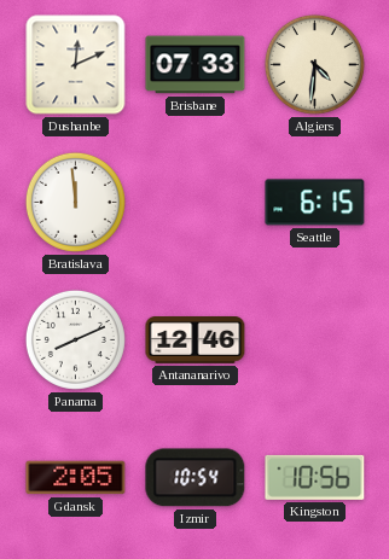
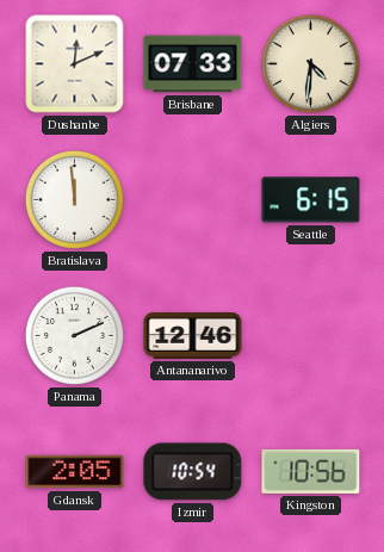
Panama: 8:11 -> 2:11 (74, 335)
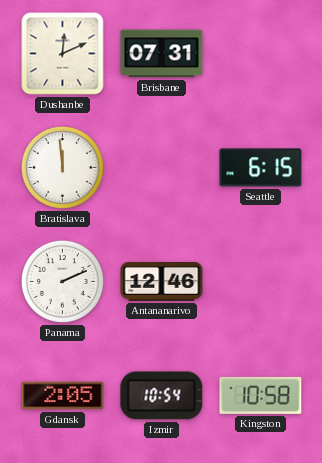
Brisbane: 07:33 -> 07:31 (162, 54)
Algiers: 4:31 -> none (310, 63)
Kingston: 10:56 -> 10:58 (261, 395)
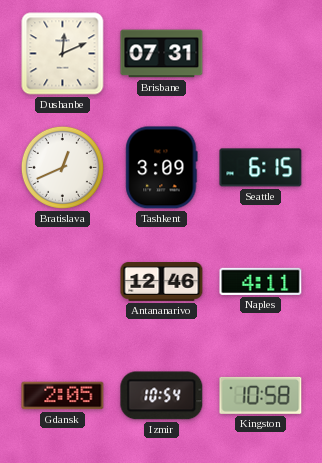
Bratislava: 11:59 -> 12:41 (62, 167)
Tashkent: none -> 3:09 (162, 168)
Panama: 2:11 -> none (62, 281)
Naples: none -> 4:11 (261, 281)
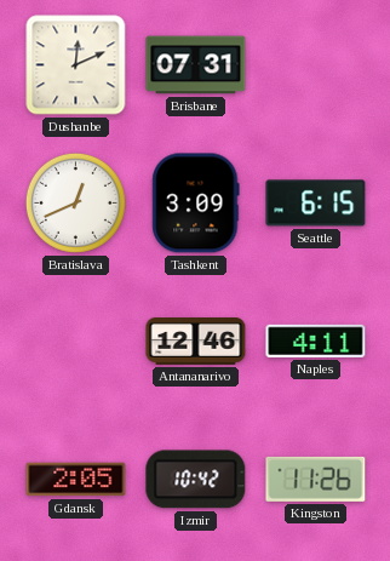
Izmir: 10:54 -> 10:42 (196, 480)
Kingston: 10:58 -> 11:26 (316, 479)
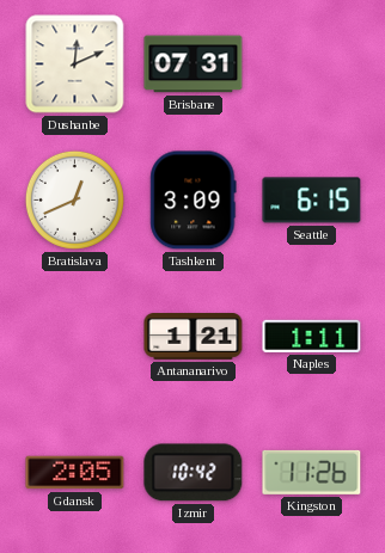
Antananarivo: 12:46 -> 1:21 (194, 337)
Naples: 4:11 -> 1:11 (312, 336)
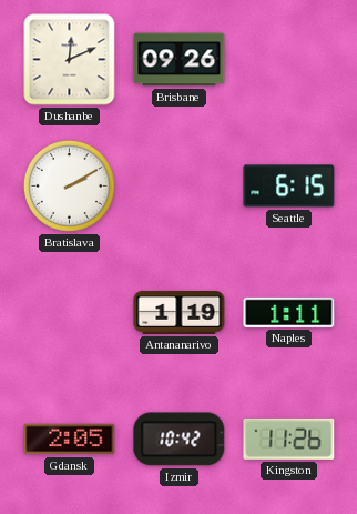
Brisbane: 07:31 -> 09:26 (180, 60)
Bratislava: 12:41 -> 2:10 (69, 185)
Tashkent: 3:09 -> none (194, 201)
Antananarivo: 1:21 -> 1:19 (180, 313)
